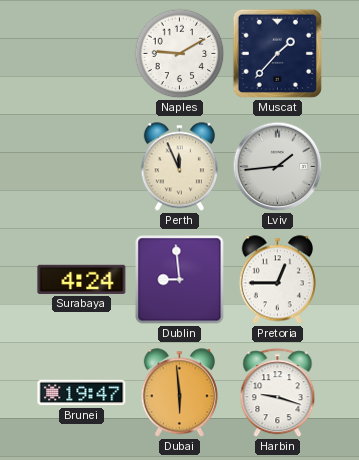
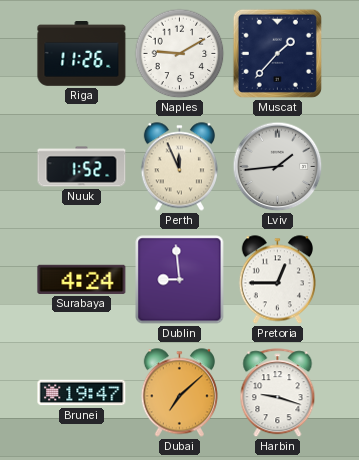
Riga: none -> 11:26 (82, 54)
Nuuk: none -> 1:52 (82, 167)
Dubai: 5:59 -> 7:08 (179, 393)
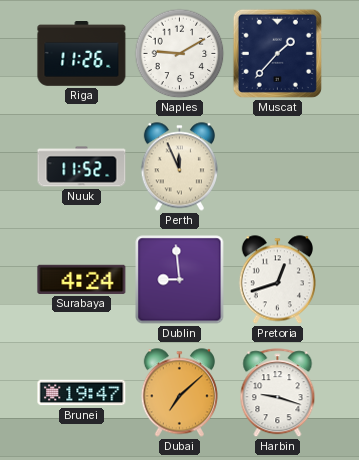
Nuuk: 1:52 -> 11:52 (82, 167)
Lviv: 1:44 -> none (278, 167)
Pretoria: 12:45 -> 12:42 (277, 280)
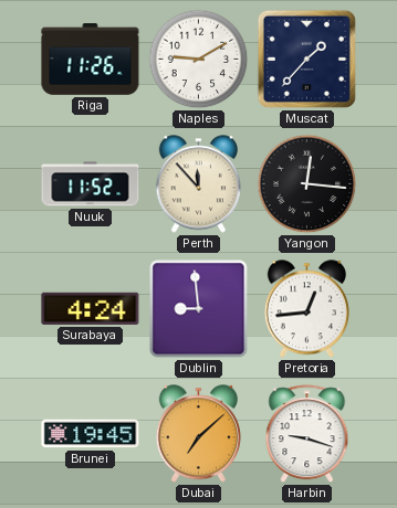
Perth: 11:56 -> 11:53 (198, 184)
Yangon: none -> 12:16 (307, 184)
Pretoria: 12:42 -> 12:44 (306, 309)
Brunei: 19:47 -> 19:45 (91, 434)
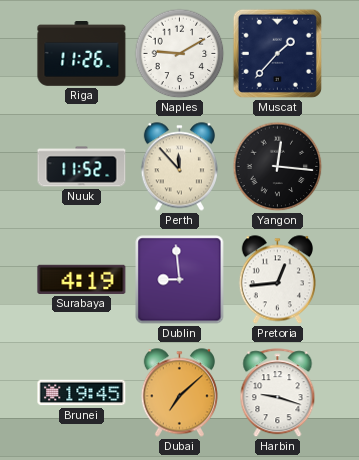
Surabaya: 4:24 -> 4:19 (82, 279)
